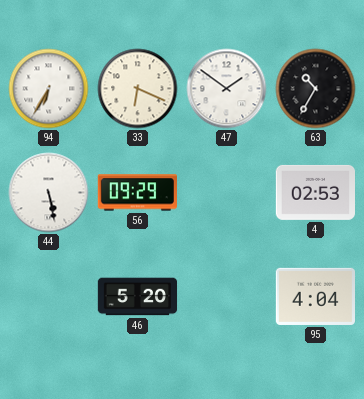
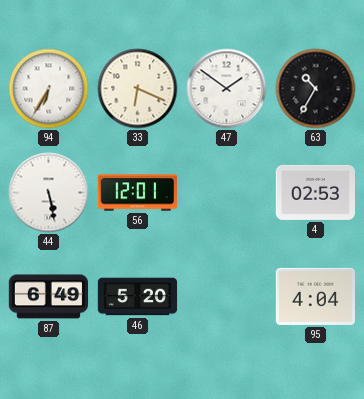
56: 09:29 -> 12:01 (137, 193)
87: none -> 6:49 (49, 297)
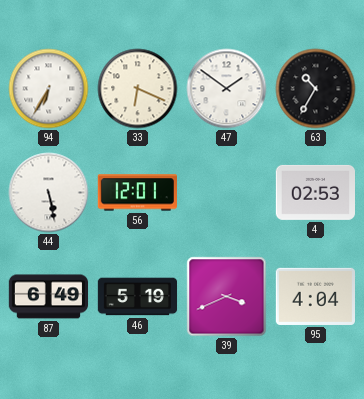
46: 5:20 -> 5:19 (138, 297)
39: none -> 3:41 (227, 297)
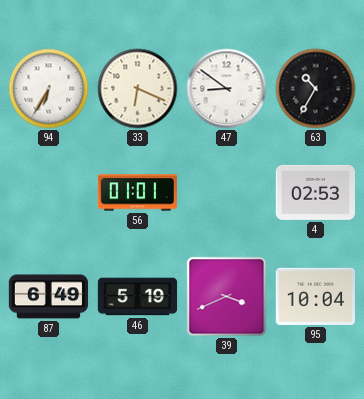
47: 1:51 -> 8:51 (227, 89)
44: 5:28 -> none (49, 193)
56: 12:01 -> 01:01 (137, 193)
95: 4:04 -> 10:04 (315, 296)
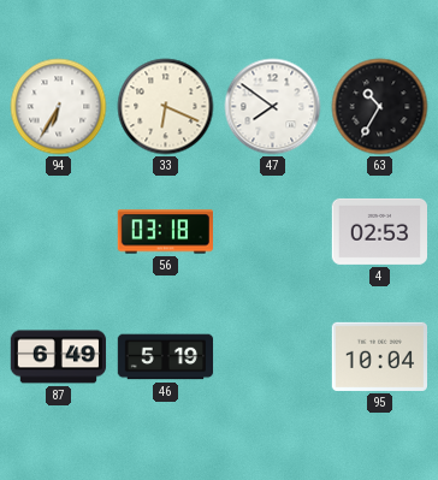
47: 8:51 -> 7:51 (273, 107)
56: 01:01 -> 03:18 (165, 232)
39: 3:41 -> none (227, 297)
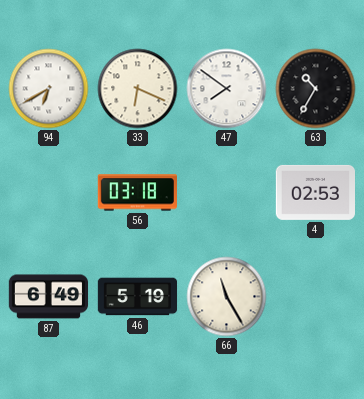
94: 6:35 -> 6:40 (49, 89)
66: none -> 11:25 (227, 297)
95: 10:04 -> none (379, 356)
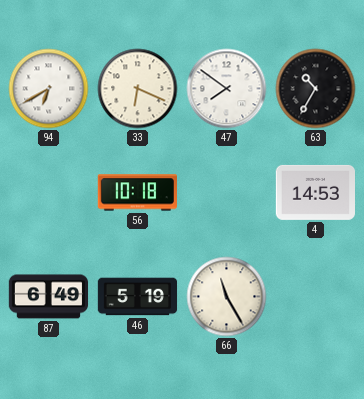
56: 03:18 -> 10:18 (137, 193)
4: 02:53 -> 14:53 (315, 192)
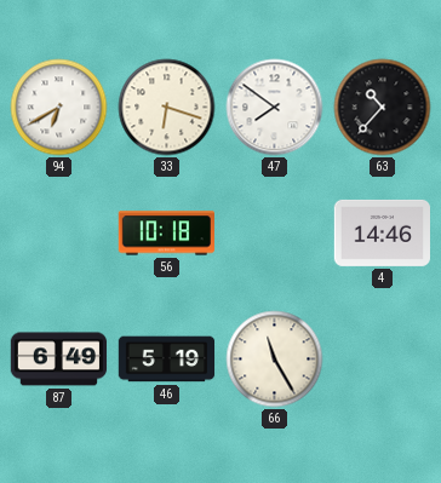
33: 6:19 -> 6:18 (167, 108)
63: 10:35 -> 10:37 (383, 108)
4: 14:53 -> 14:46 (382, 232)
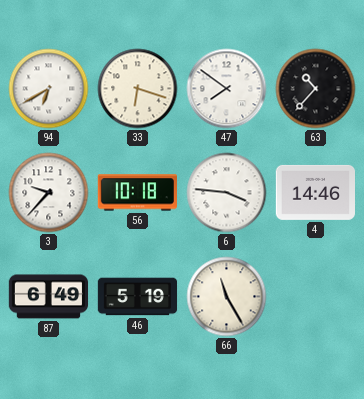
3: none -> 9:37 (49, 193)
6: none -> 3:46 (227, 193)
